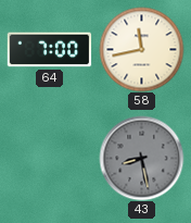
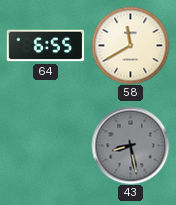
64: 7:00 -> 6:55 (45, 46)
58: 11:43 -> 11:40 (130, 45)
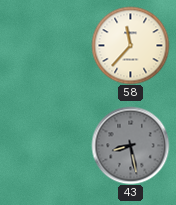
64: 6:55 -> none (45, 46)
58: 11:40 -> 11:37 (130, 45)
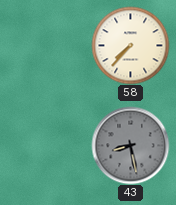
58: 11:37 -> 7:37 (130, 45)
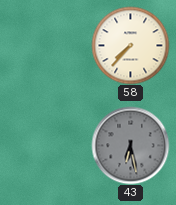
43: 8:28 -> 6:28 (130, 145)
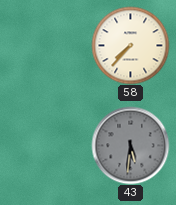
43: 6:28 -> 5:31 (130, 145)
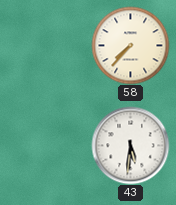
43 dial: grey -> white (130, 145)
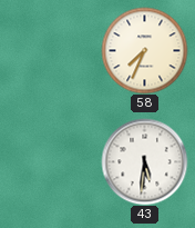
58: 7:37 -> 7:34 (144, 50)
